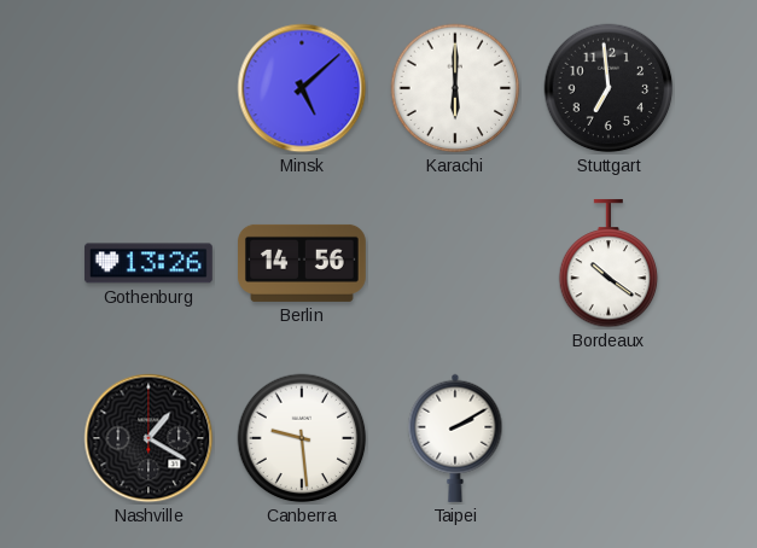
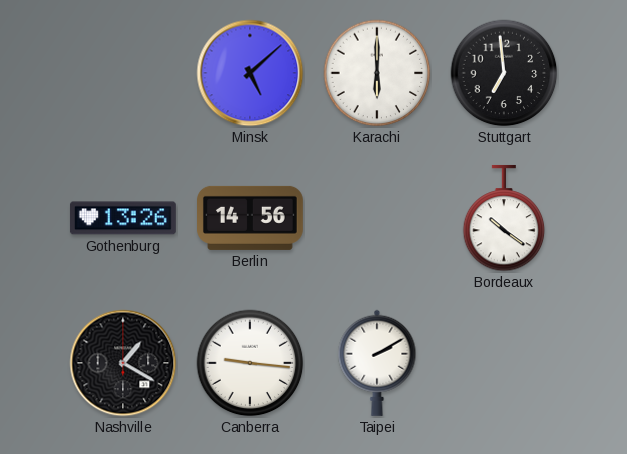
Canberra: 9:29 -> 9:16 (250, 363)
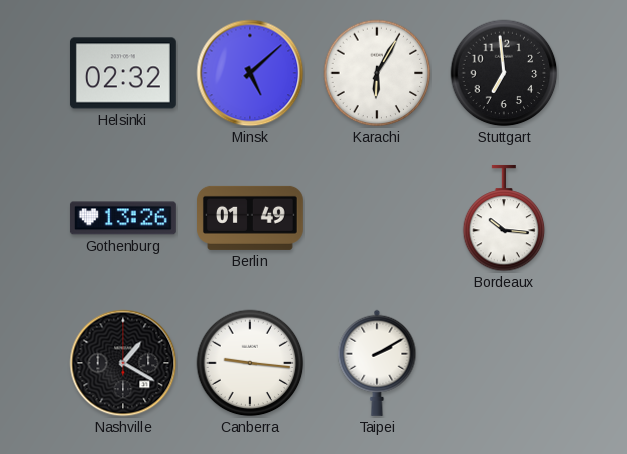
Helsinki: none -> 02:32 (123, 73)
Karachi: 6:00 -> 6:05 (377, 73)
Berlin: 14:56 -> 01:49 (251, 218)
Bordeaux: 10:21 -> 10:16 (504, 218)
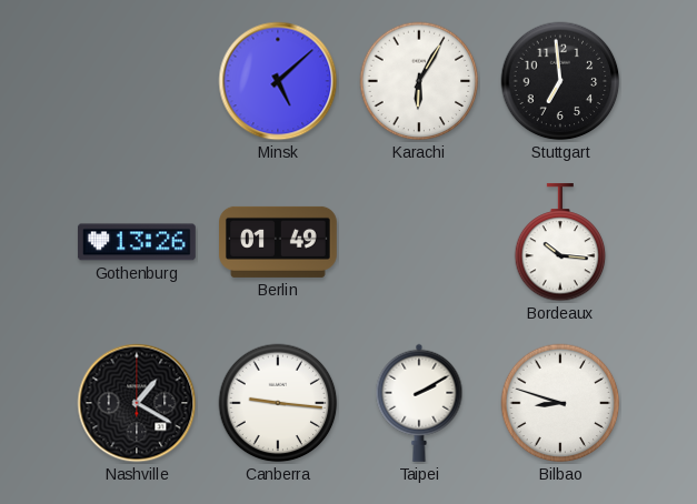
Helsinki: 02:32 -> none (123, 73)
Bilbao: none -> 8:48 (560, 403)
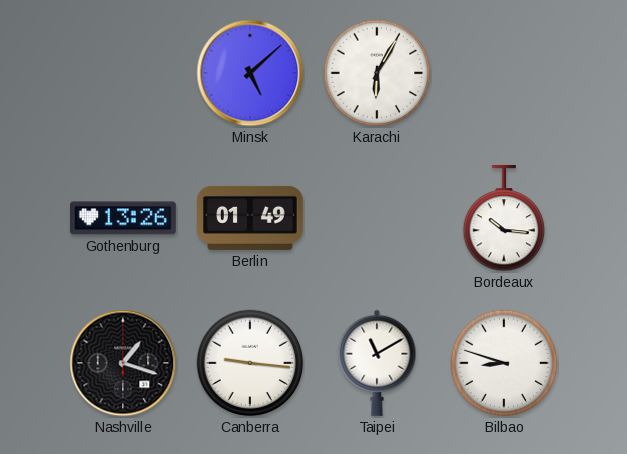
Stuttgart: 6:59 -> none (560, 81)
Nashville: 1:20 -> 1:18 (123, 363)
Taipei: 2:10 -> 11:10 (377, 363)
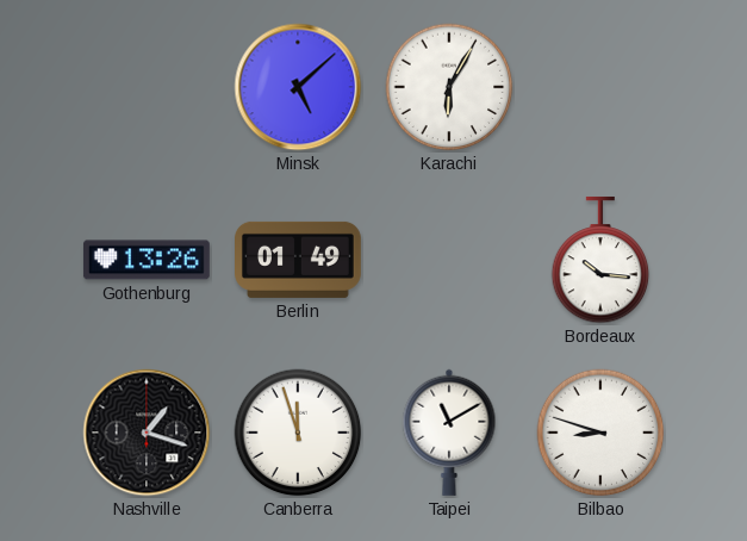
Canberra: 9:16 -> 11:57 (298, 433)
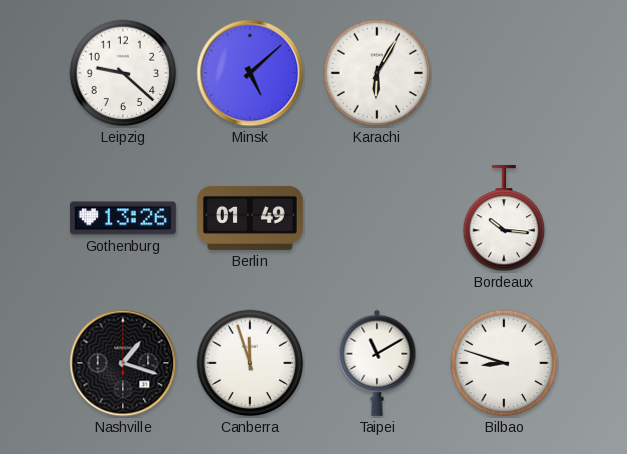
Leipzig: none -> 9:22 (123, 73)
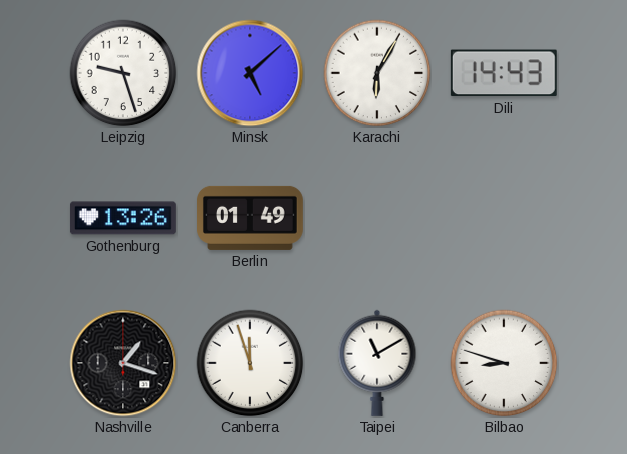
Leipzig: 9:22 -> 9:27 (123, 73)
Dili: none -> 14:43 (504, 73)
Bordeaux: 10:16 -> none (504, 218)
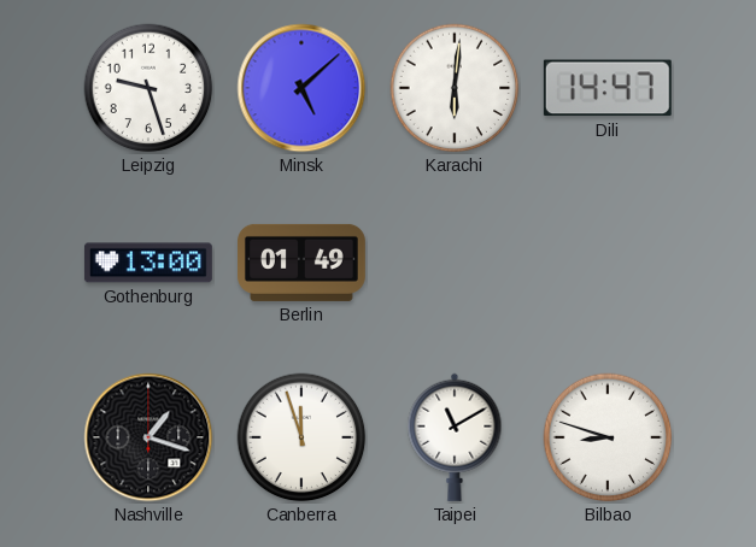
Karachi: 6:05 -> 6:01 (455, 88)
Dili: 14:43 -> 14:47 (608, 88)
Gothenburg: 13:26 -> 13:00 (148, 263)
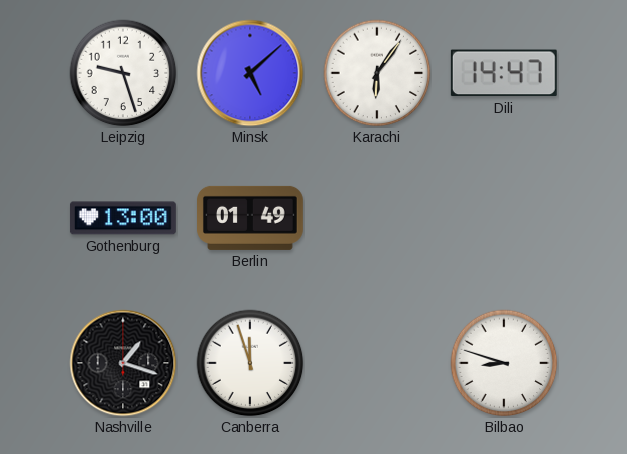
Karachi: 6:01 -> 6:06 (377, 73)
Taipei: 11:10 -> none (455, 437)
